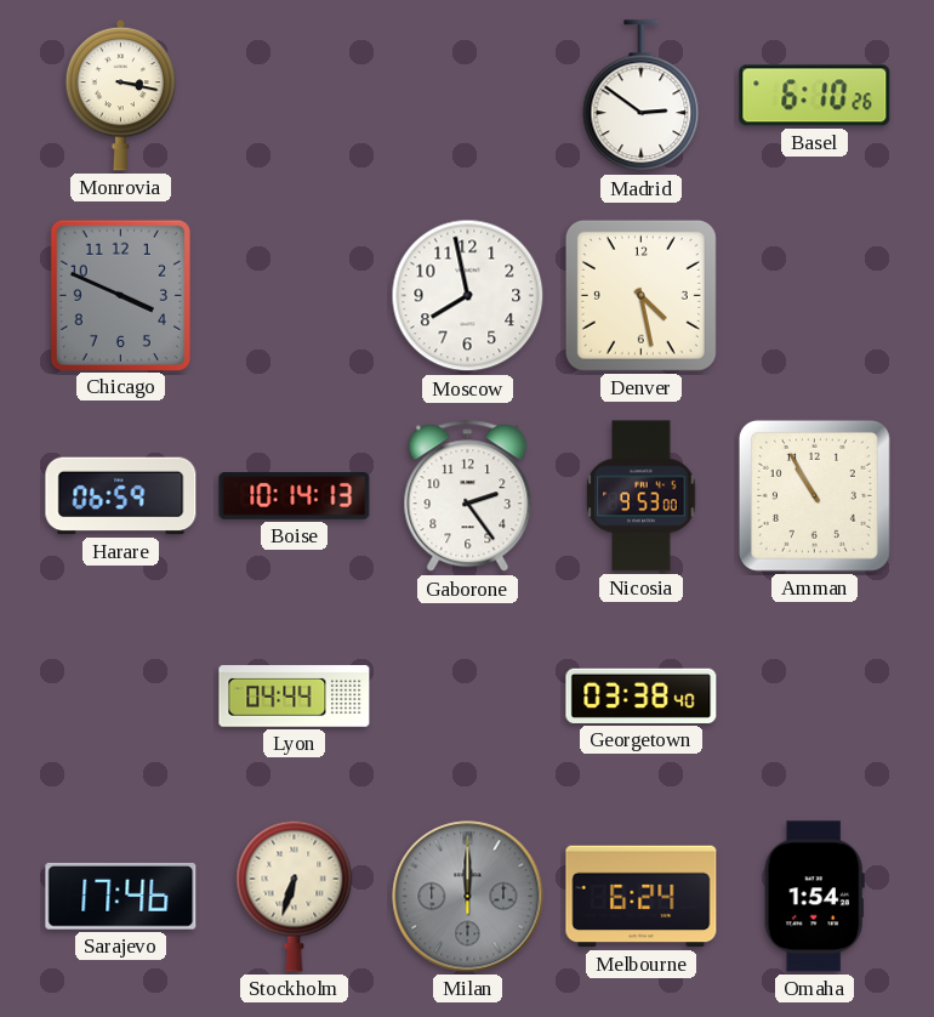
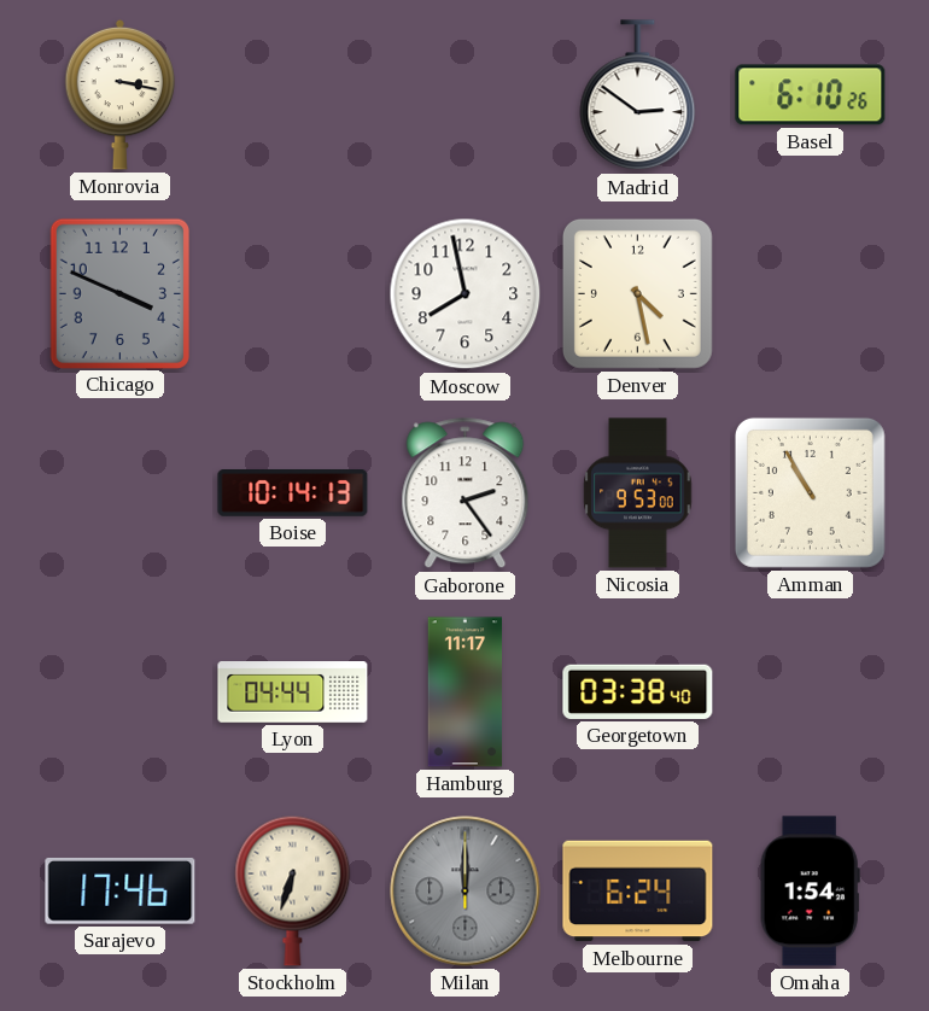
Harare: 06:59 -> none (121, 496)
Hamburg: none -> 11:17 (466, 692)
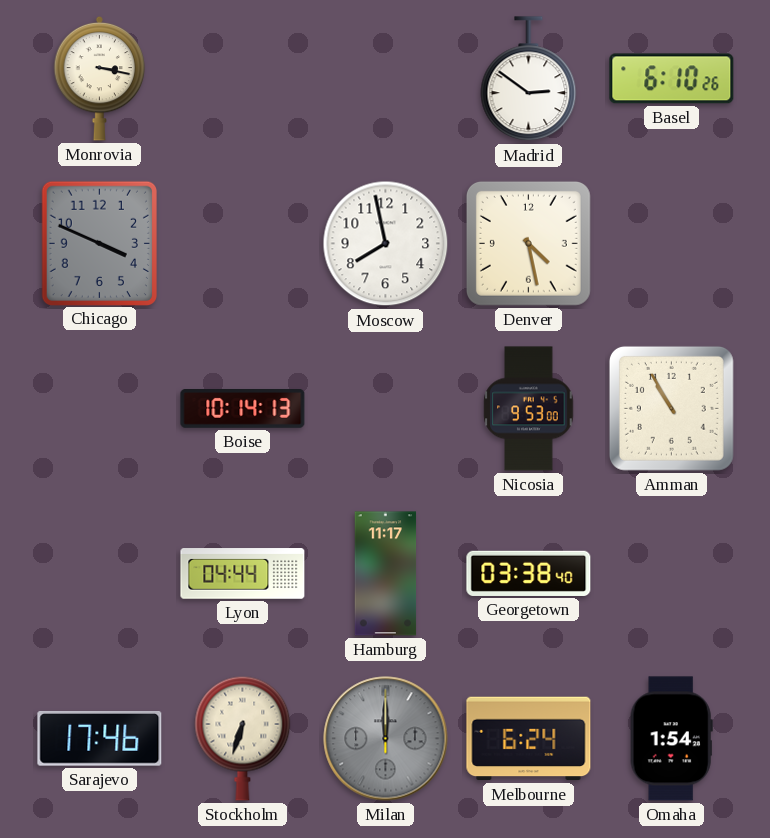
Gaborone: 2:24 -> none (466, 493)
